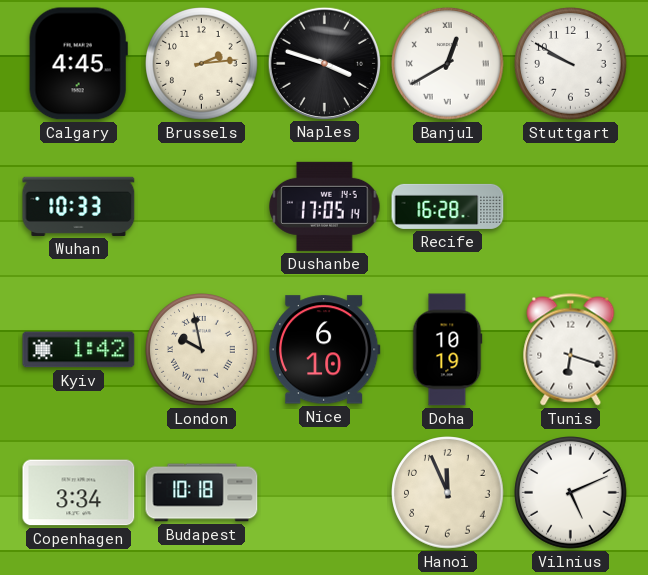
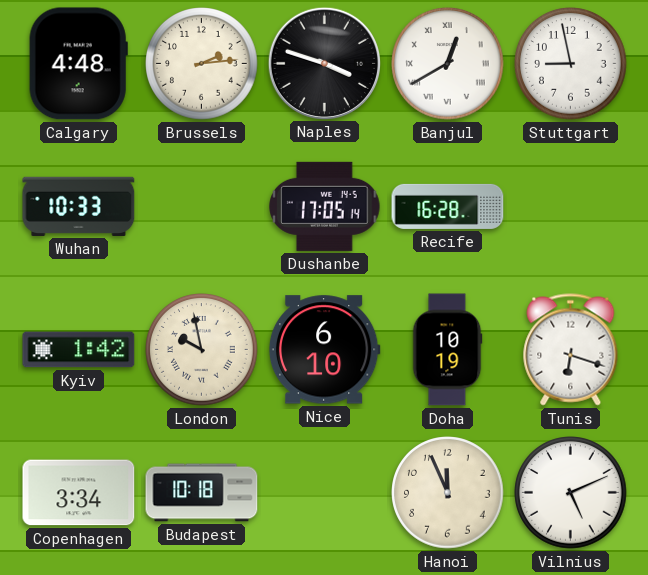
Calgary: 4:45 -> 4:48 (78, 64)
Stuttgart: 9:50 -> 8:58 (571, 64)
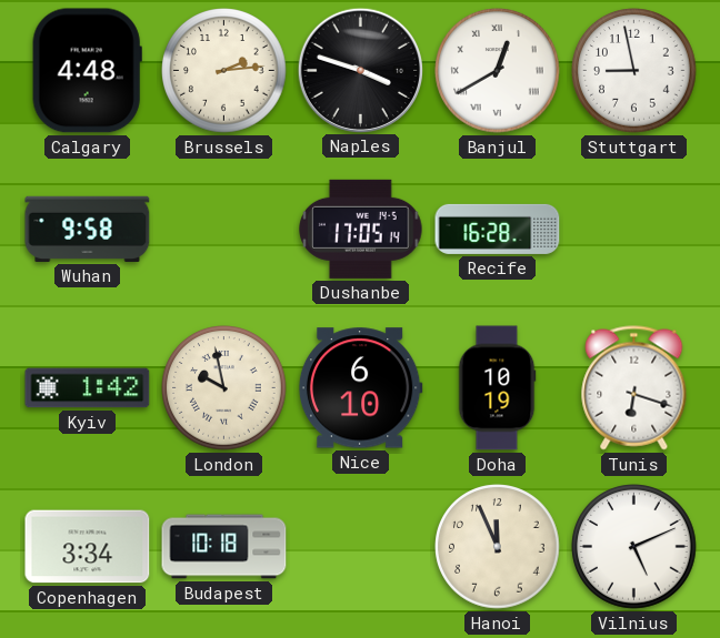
Wuhan: 10:33 -> 9:58 (88, 229)
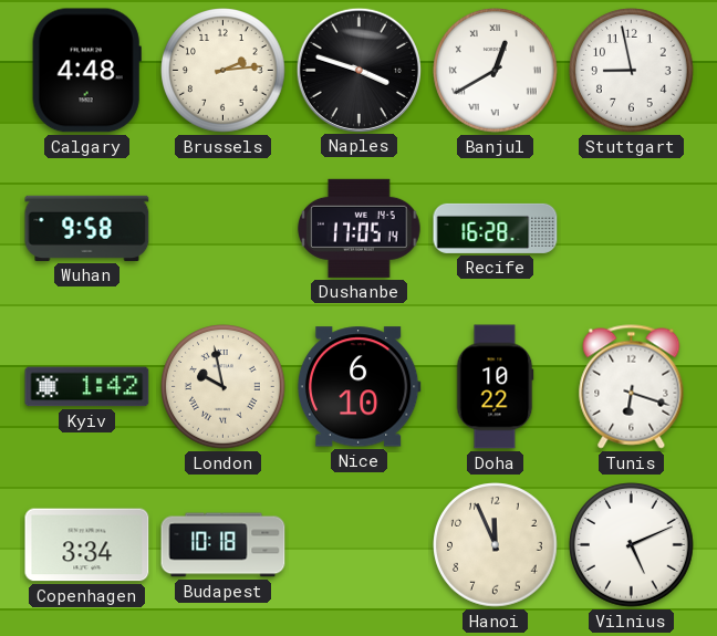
Doha: 10:19 -> 10:22 (495, 387)
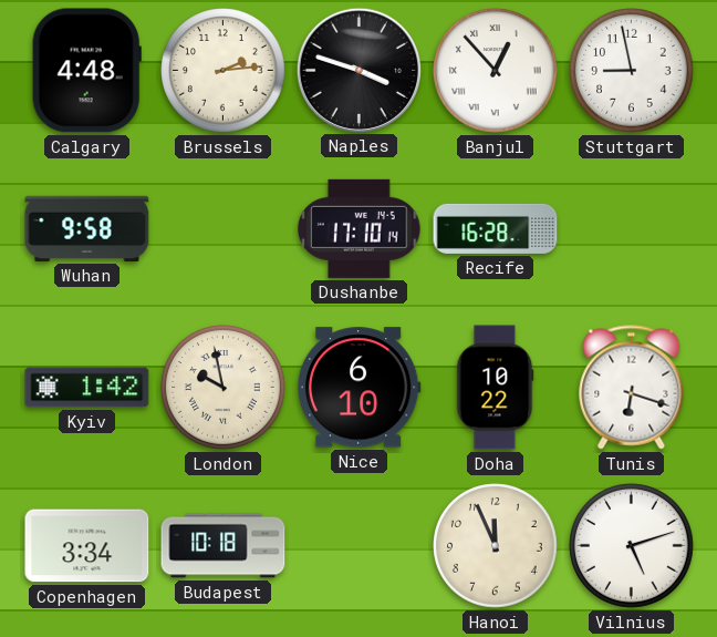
Banjul: 12:40 -> 12:53 (496, 71)
Dushanbe: 17:05 -> 17:10 (360, 228)
Vilnius: 5:11 -> 5:12 (632, 546)
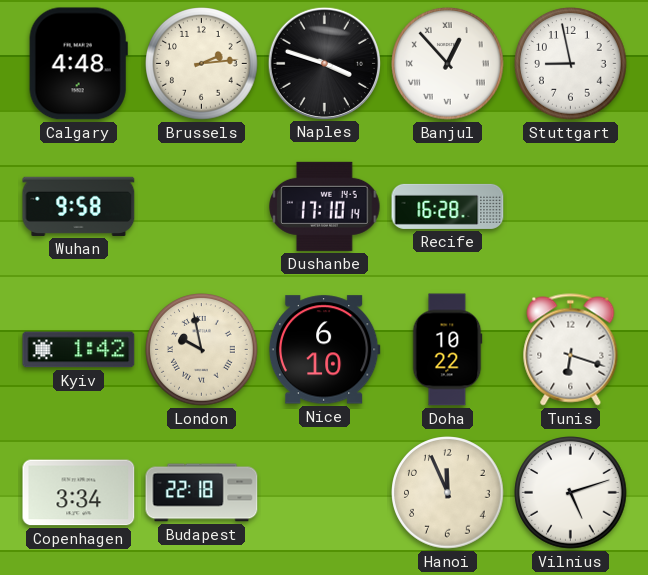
Budapest: 10:18 -> 22:18 (202, 493)
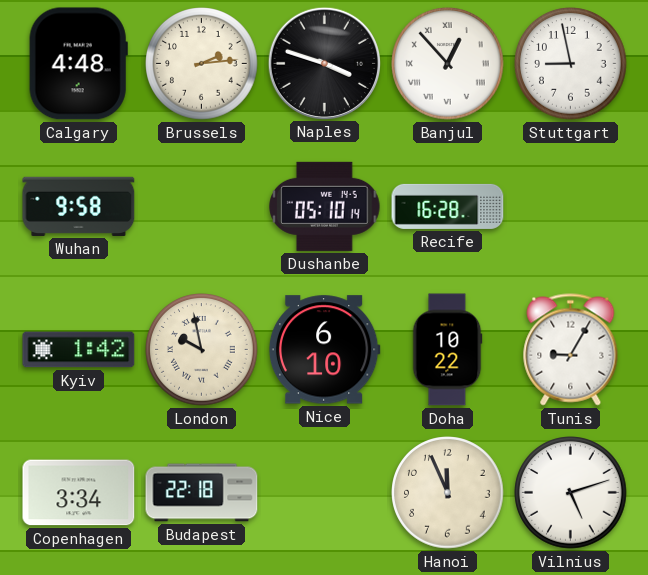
Dushanbe: 17:10 -> 05:10 (325, 206)
Tunis: 6:18 -> 9:05 (571, 350)
